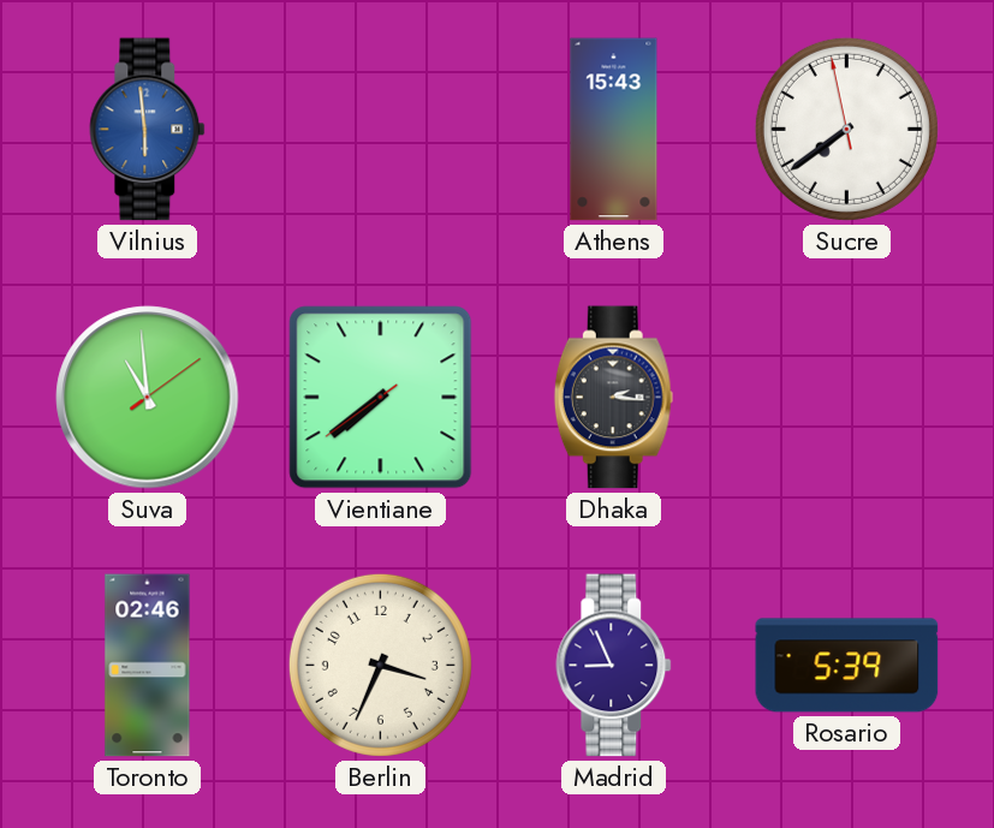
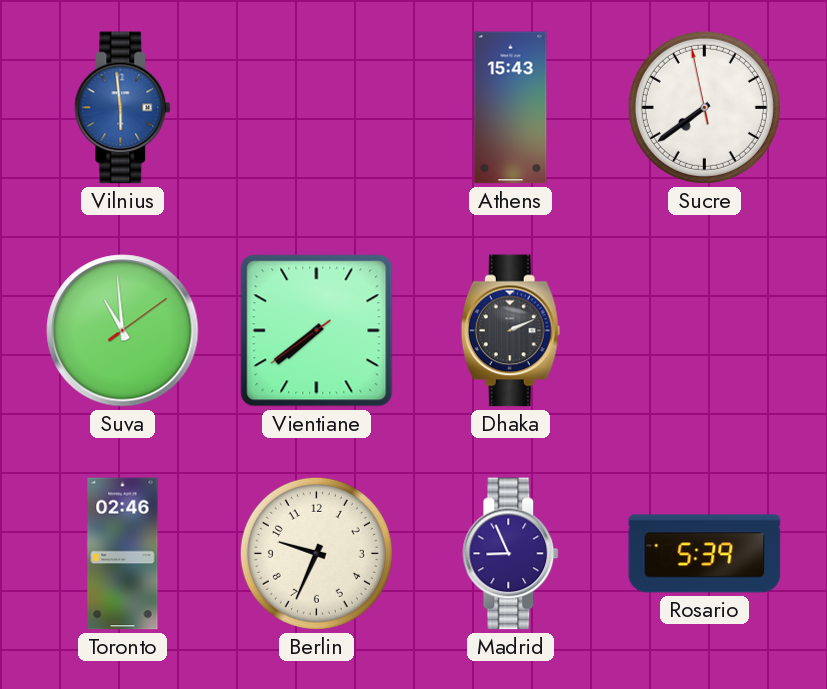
Dhaka: 2:16 -> 2:11 (510, 331)
Berlin: 3:34 -> 9:34 (316, 553)
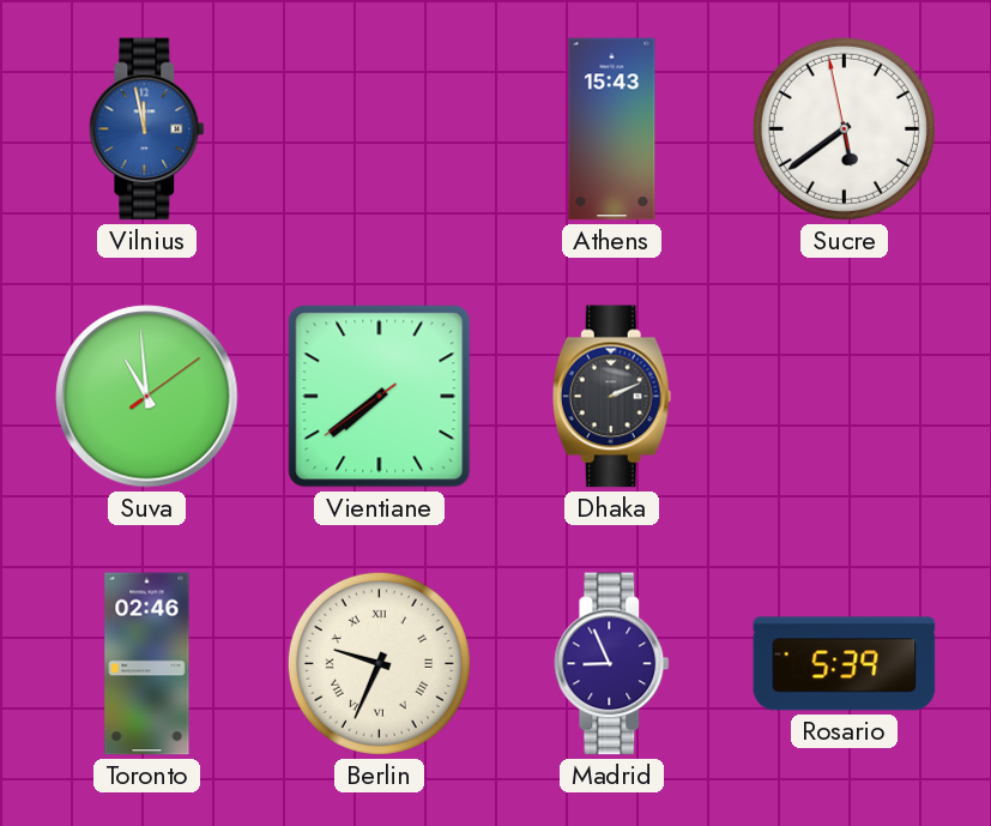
Vilnius: 5:59 -> 11:58 (147, 129)
Sucre: 7:38 -> 5:38 (844, 128)
Berlin numerals: Arabic -> Roman (379, 663)
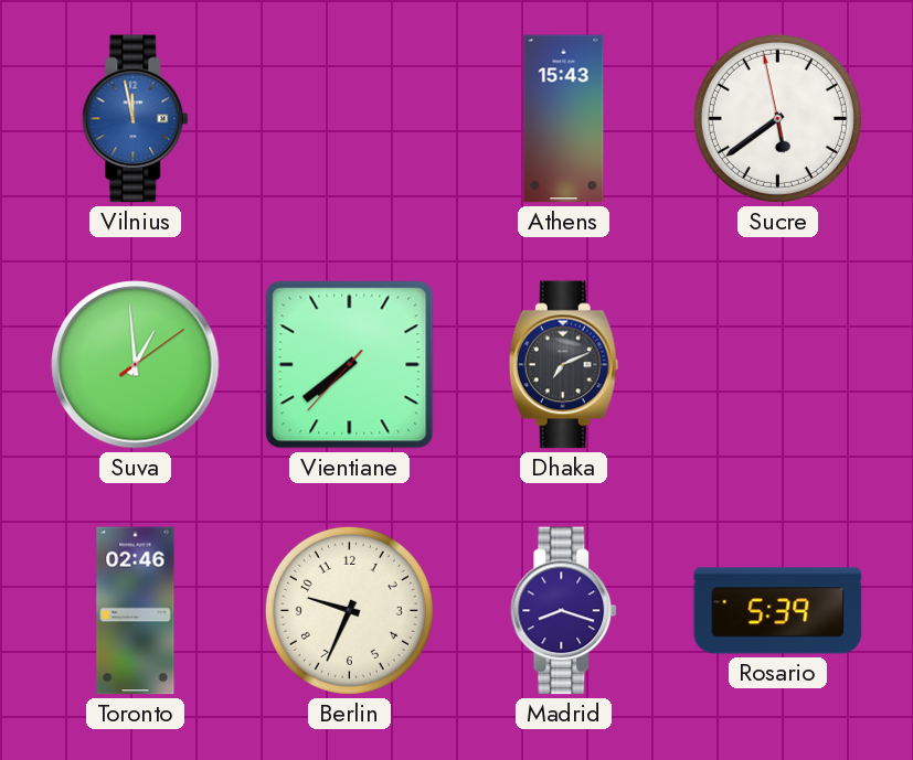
Suva: 10:59 -> 12:59 (136, 365)
Vientiane: 7:38:39 -> 7:38:37 (350, 365)
Dhaka: 2:11 -> 7:11 (563, 365)
Berlin numerals: Roman -> Arabic (349, 610)
Madrid: 8:56 -> 8:18 (564, 611)
